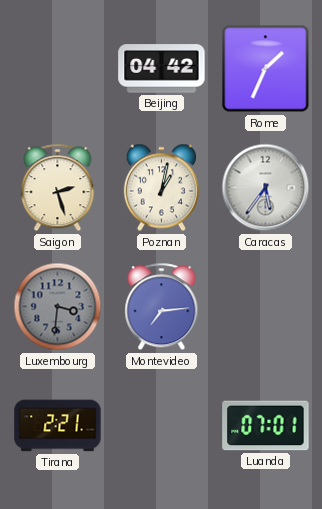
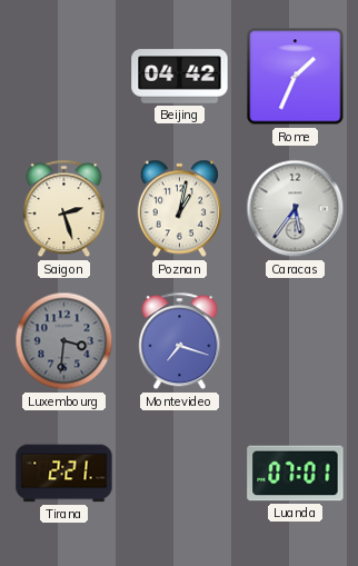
Montevideo: 7:14 -> 7:18 (180, 341)
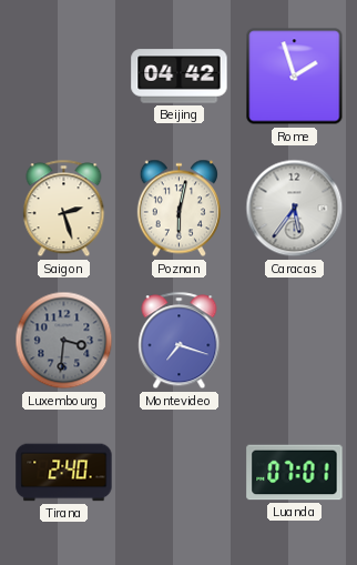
Rome: 1:34 -> 1:57 (295, 77)
Poznan: 1:02 -> 6:02 (178, 209)
Tirana: 2:21 -> 2:40 (64, 473)
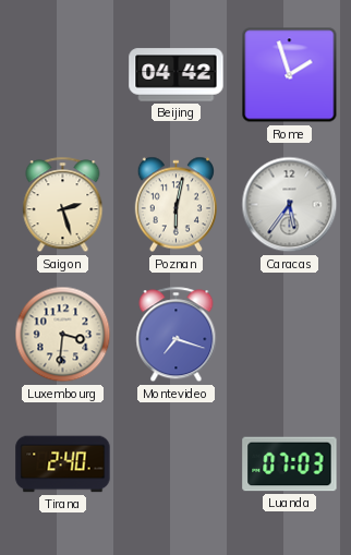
Luxembourg dial: grey -> cream (63, 335)
Luanda: 07:01 -> 07:03 (290, 464)
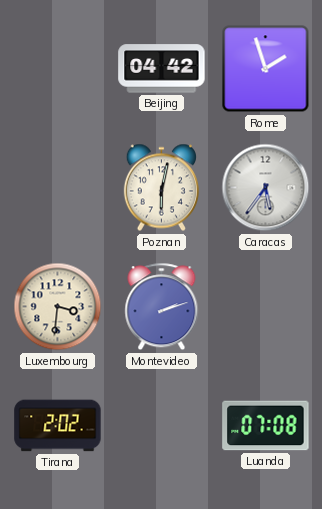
Saigon: 2:27 -> none (63, 205)
Montevideo: 7:18 -> 2:12 (162, 307)
Tirana: 2:40 -> 2:02 (58, 426)
Luanda: 07:03 -> 07:08 (266, 426)
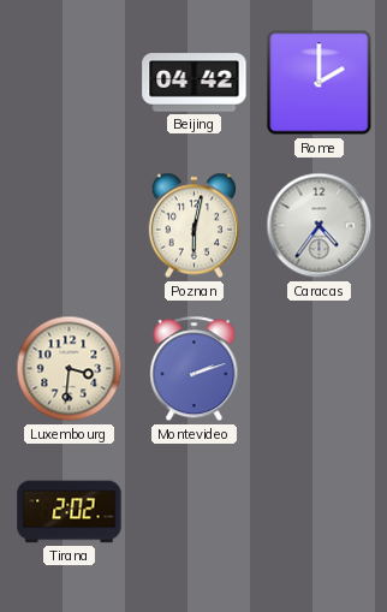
Rome: 1:57 -> 2:00 (320, 83)
Caracas: 5:36 -> 4:36 (320, 226)
Luanda: 07:08 -> none (266, 426)
